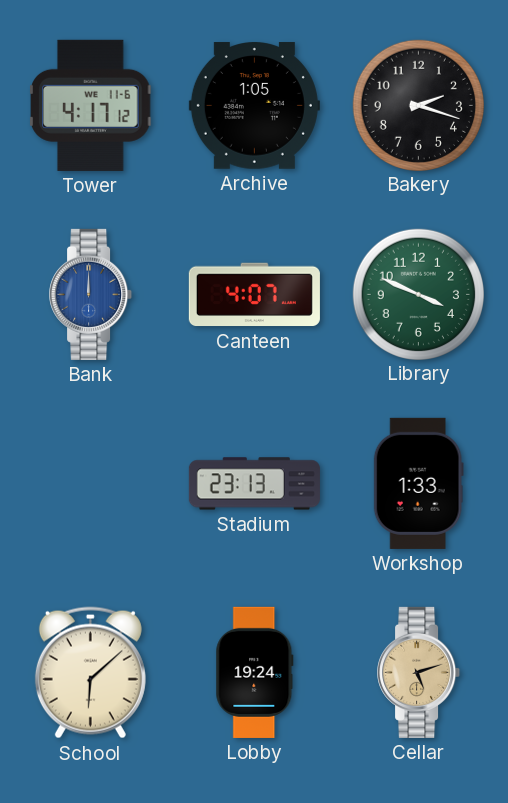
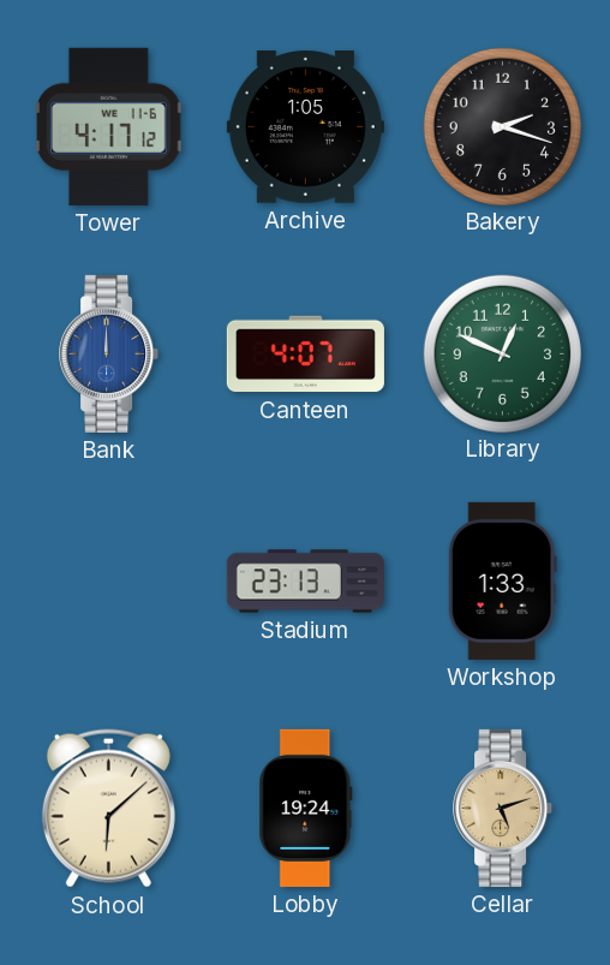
Library: 3:49 -> 12:49 (502, 353)
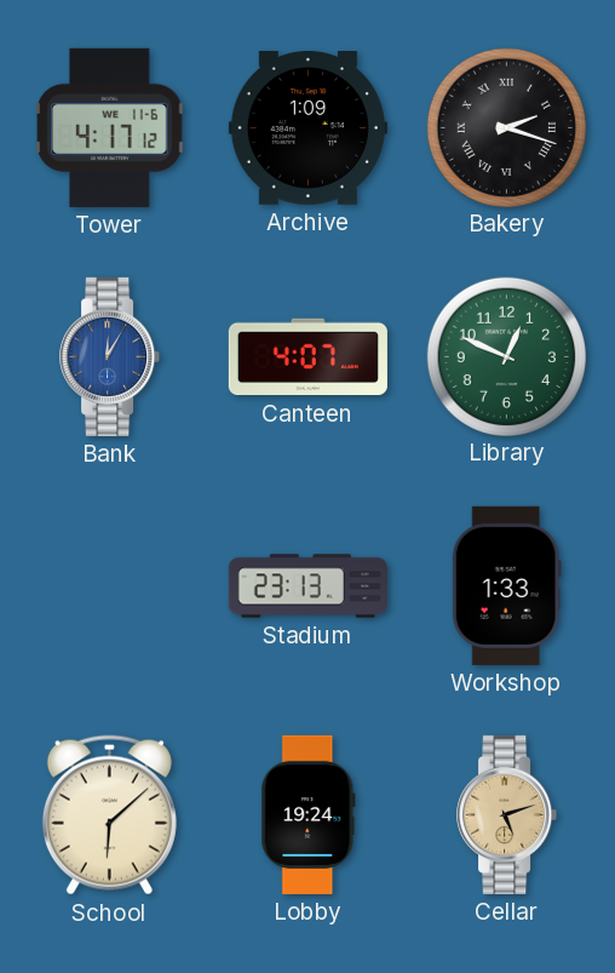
Archive: 1:05 -> 1:09 (307, 128)
Bakery numerals: Arabic -> Roman (506, 127)
Bank: 12:00 -> 12:05 (110, 356)
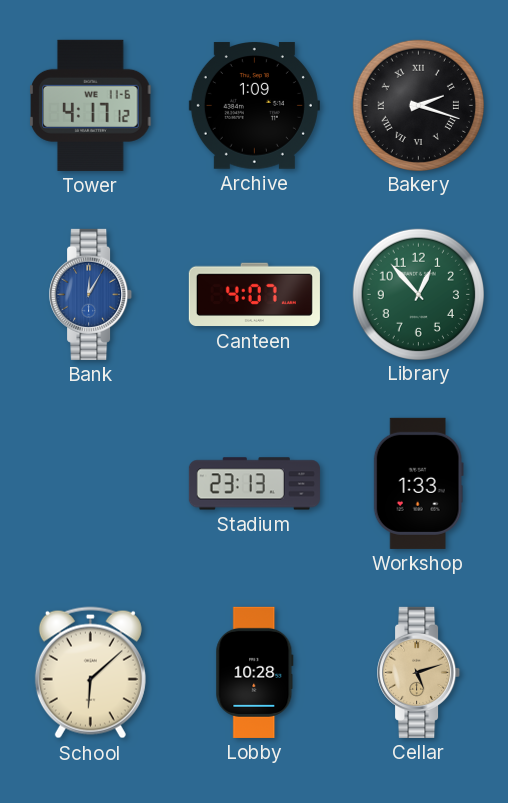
Library: 12:49 -> 12:53 (418, 294)
Lobby: 19:24 -> 10:28 (255, 672)
